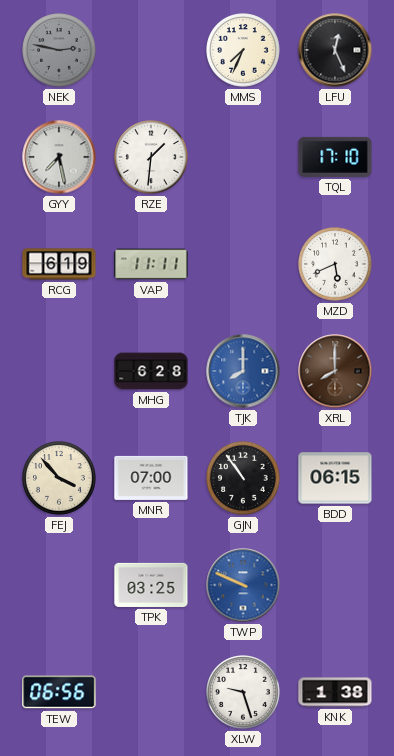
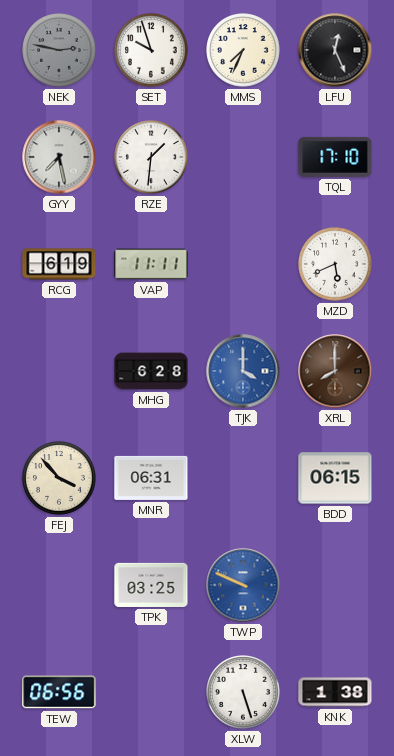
SET: none -> 9:57 (151, 50)
TJK: 8:00 -> 4:00 (243, 371)
MNR: 07:00 -> 06:31 (151, 478)
GJN: 10:54 -> none (243, 478)
XLW: 9:27 -> 5:27 (243, 692)
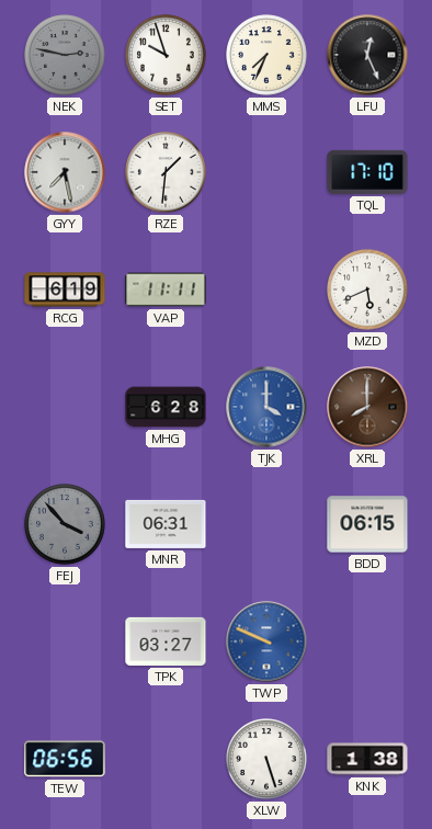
FEJ dial: cream -> grey (65, 524)
TPK: 03:25 -> 03:27 (166, 641)
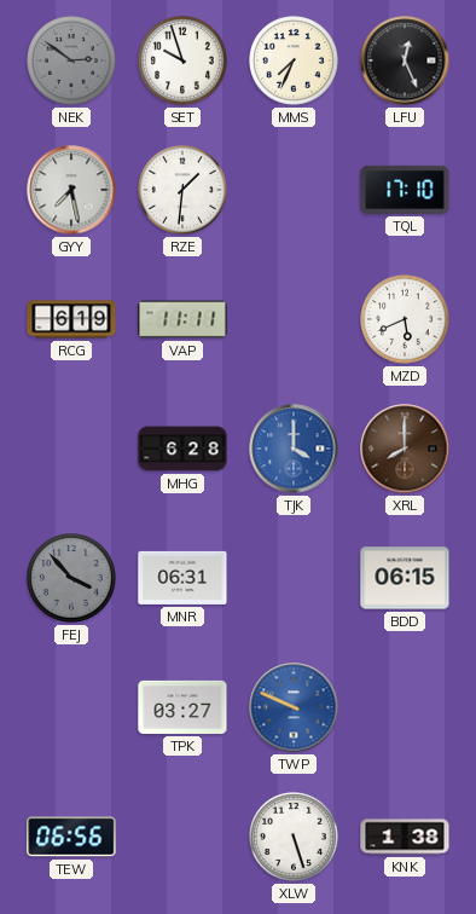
NEK: 2:47 -> 2:51 (71, 60)
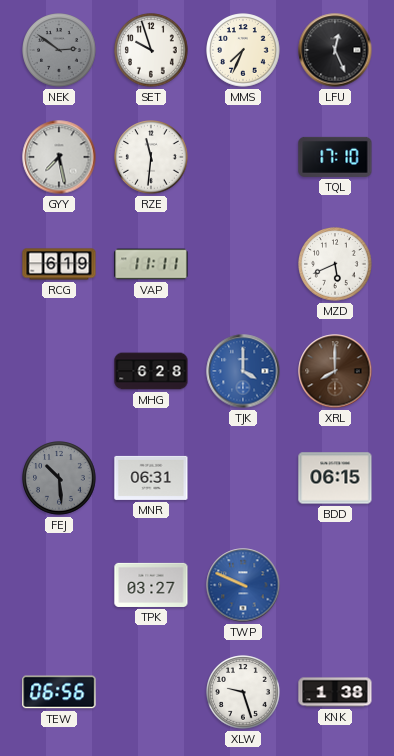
RZE: 1:31 -> 11:31 (151, 157)
FEJ: 3:53 -> 10:29 (59, 478)
XLW: 5:27 -> 9:27 (243, 692)
